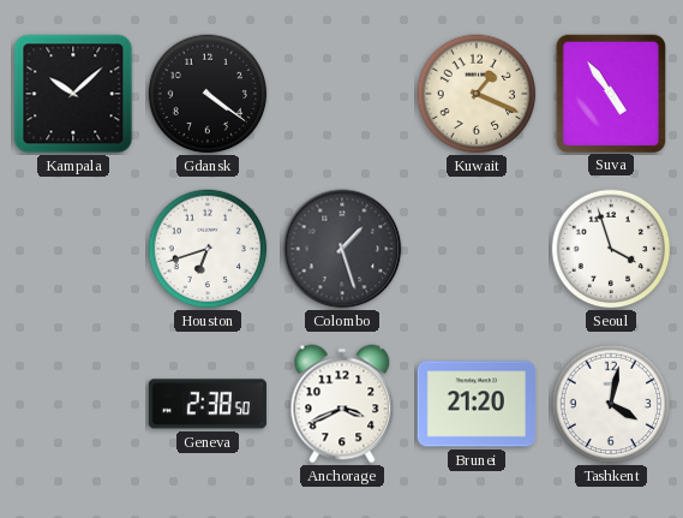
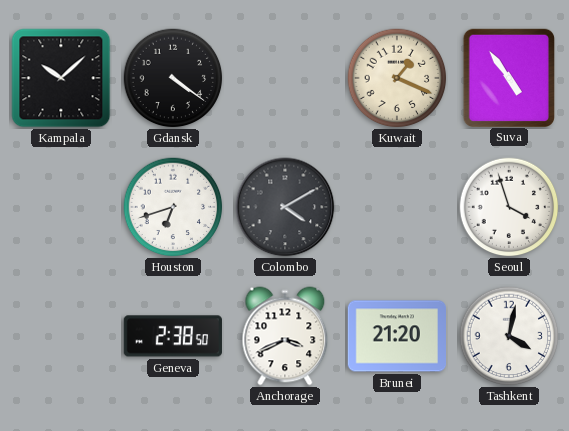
Colombo: 1:27 -> 4:10 (285, 207)
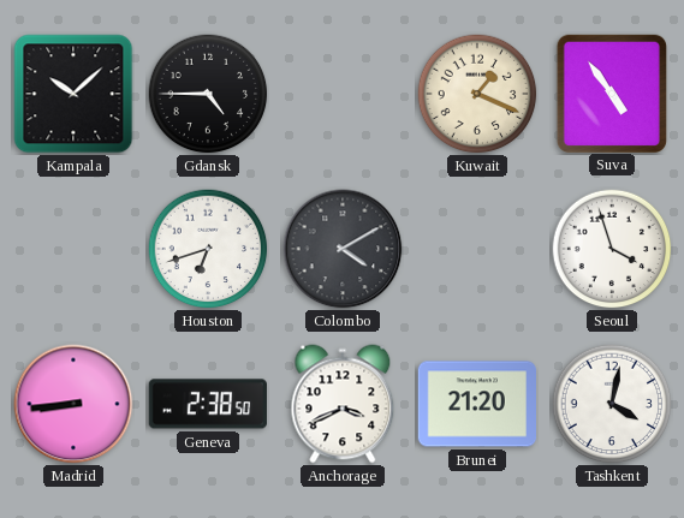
Gdansk: 4:21 -> 4:45 (208, 94)
Madrid: none -> 8:44 (73, 404)
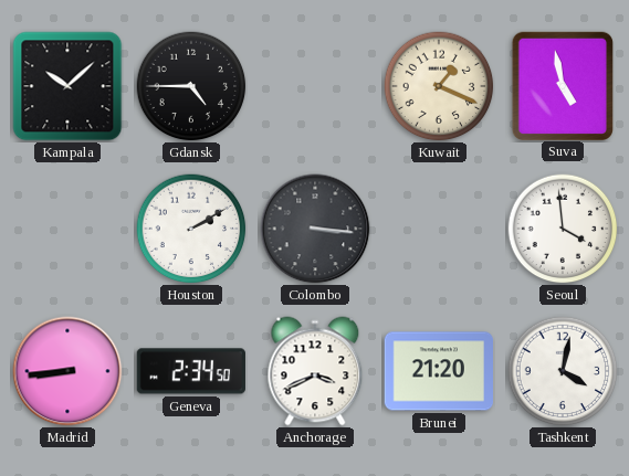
Suva: 4:54 -> 4:58 (562, 85)
Houston: 6:42 -> 2:10 (191, 229)
Colombo: 4:10 -> 3:16 (315, 229)
Seoul: 3:57 -> 3:59 (563, 229)
Geneva: 2:38 -> 2:34 (191, 371)
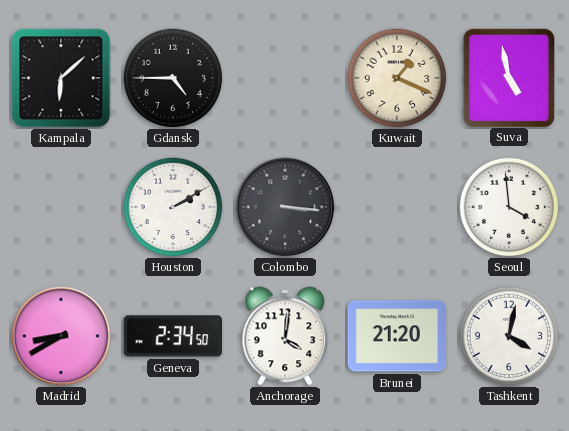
Kampala: 10:08 -> 6:08 (61, 78)
Madrid: 8:44 -> 8:40 (61, 336)
Anchorage: 3:41 -> 4:01 (285, 336)
